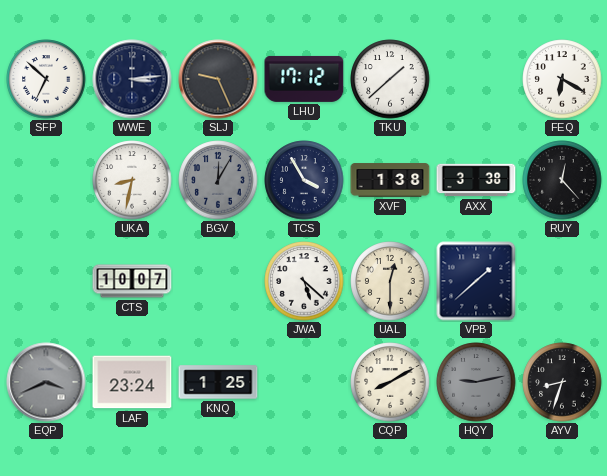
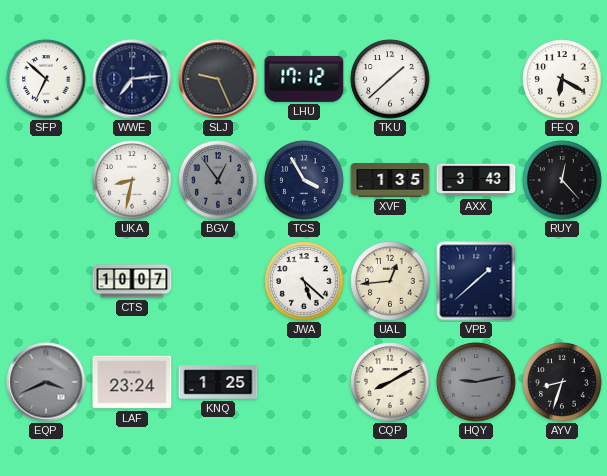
WWE: 3:14 -> 7:14 (132, 79)
BGV: 12:05 -> 12:54 (218, 180)
XVF: 1:38 -> 1:35 (390, 180)
AXX: 3:38 -> 3:43 (476, 180)
UAL: 12:30 -> 12:44 (390, 281)
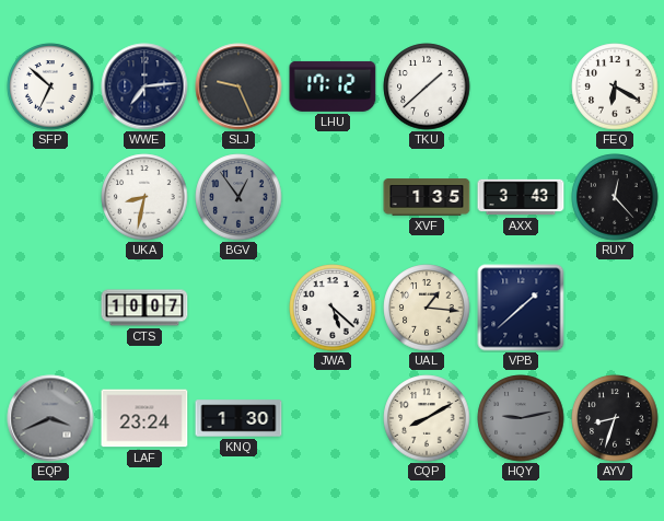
TCS: 3:55 -> none (304, 180)
UAL: 12:44 -> 1:16 (427, 308)
KNQ: 1:25 -> 1:30 (238, 418)
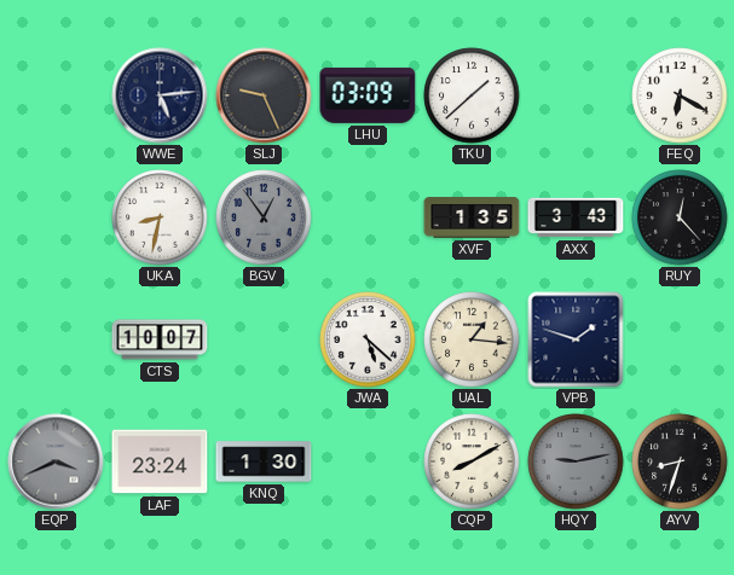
SFP: 6:52 -> none (50, 86)
WWE: 7:14 -> 5:14 (160, 95)
LHU: 17:12 -> 03:09 (368, 95)
VPB: 1:38 -> 1:48 (576, 339)
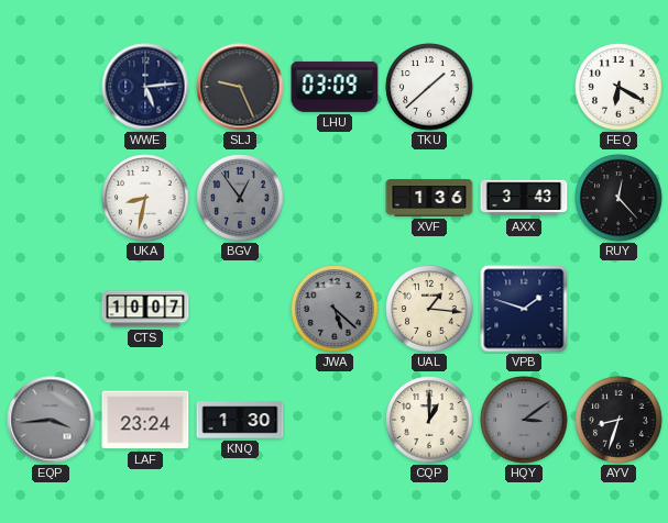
XVF: 1:35 -> 1:36 (429, 198)
JWA dial: white -> grey (335, 309)
EQP: 3:41 -> 3:44 (51, 420)
CQP: 8:10 -> 1:00 (429, 420)
HQY: 9:13 -> 3:09 (524, 420)
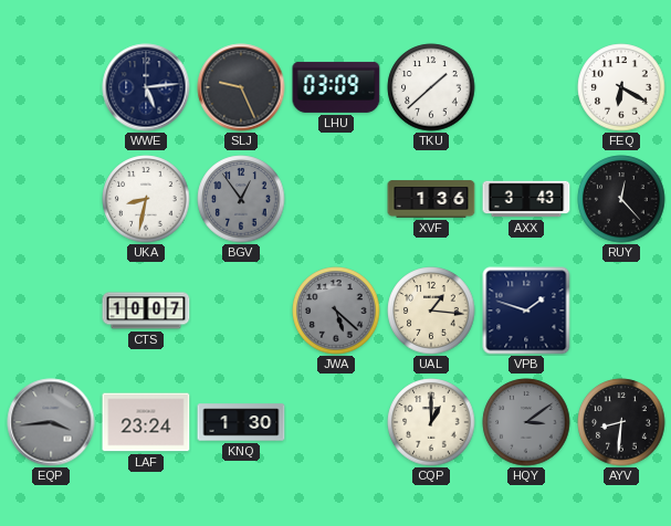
AYV: 8:33 -> 8:31 (621, 422)
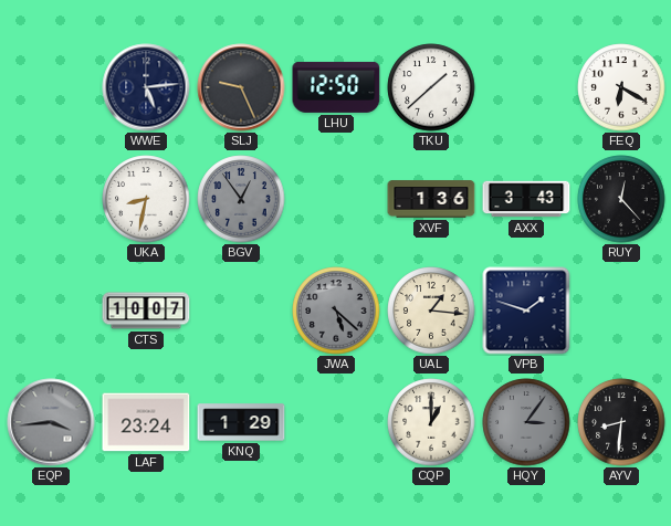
LHU: 03:09 -> 12:50 (336, 87)
KNQ: 1:30 -> 1:29 (241, 422)
HQY: 3:09 -> 3:06 (526, 422)
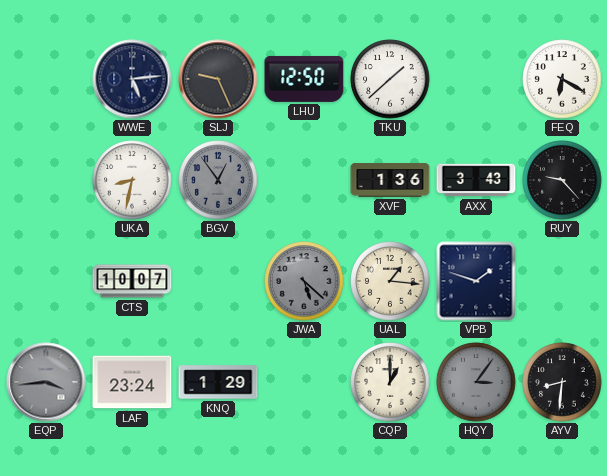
RUY: 12:23 -> 9:23 (562, 180)
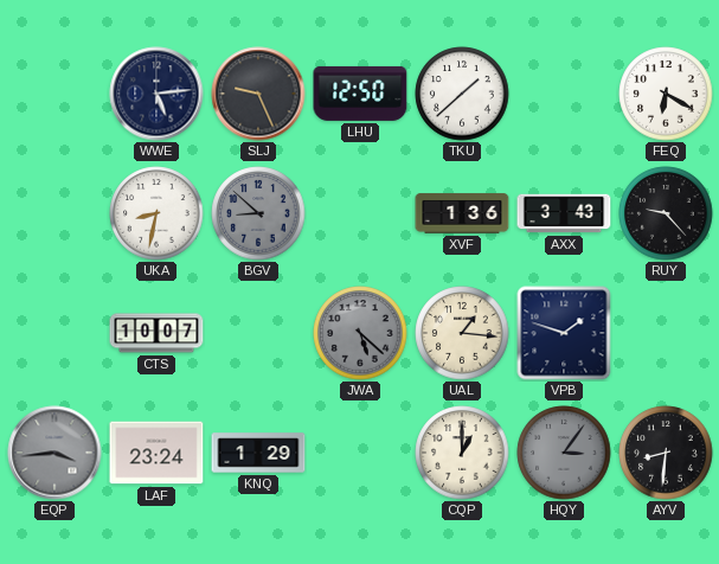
BGV: 12:54 -> 8:52 (258, 213)
